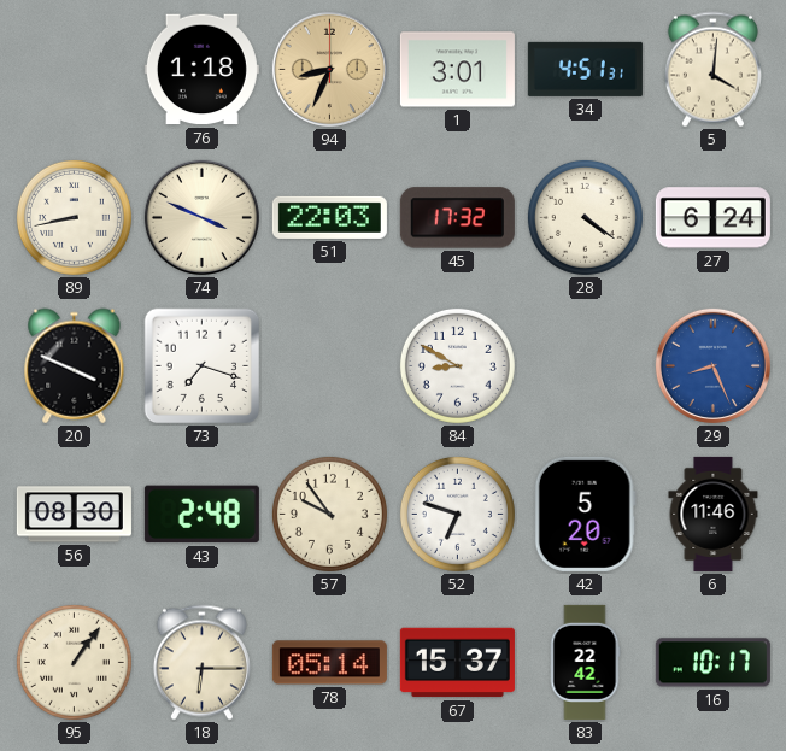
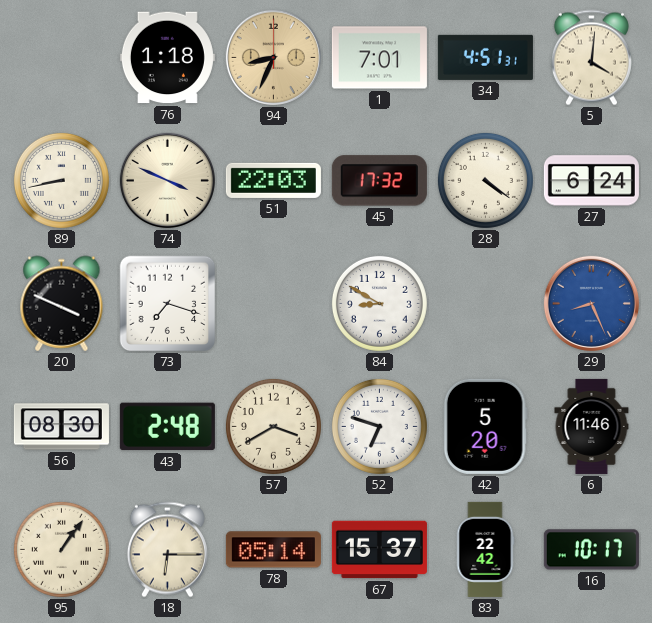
1: 3:01 -> 7:01 (379, 58)
57: 9:54 -> 3:40 (273, 426)
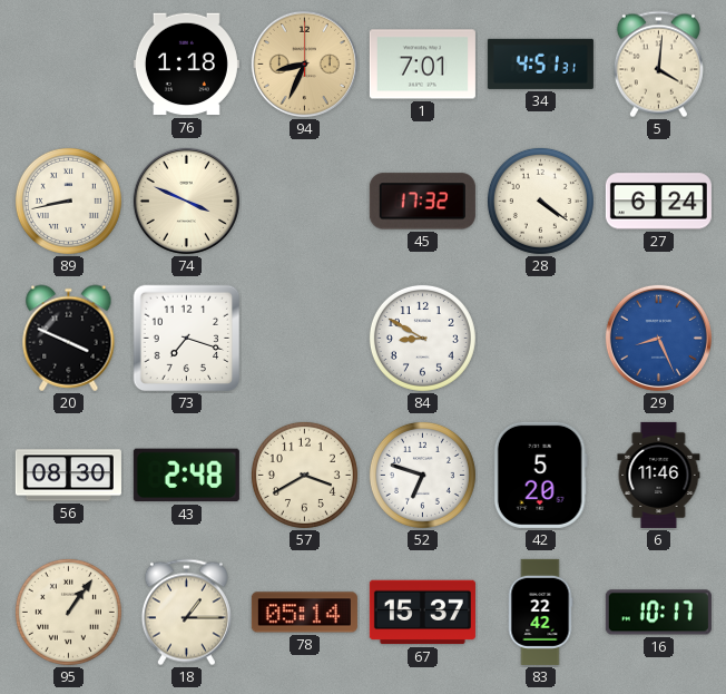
51: 22:03 -> none (273, 180)
18: 6:15 -> 1:15 (186, 613)
